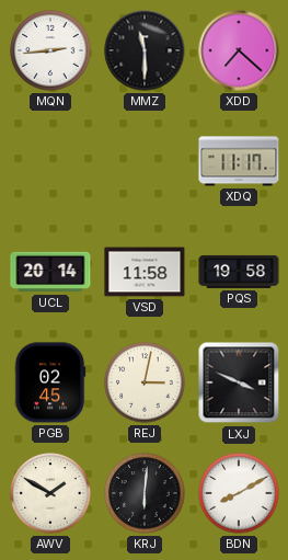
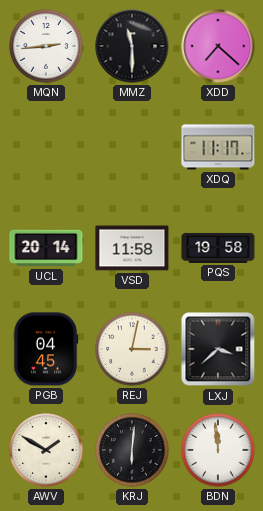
PGB: 02:45 -> 04:45 (46, 349)
LXJ: 3:49 -> 3:38 (218, 349)
BDN: 8:10 -> 11:59 (218, 450)
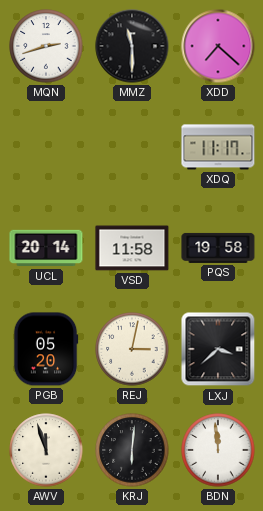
MQN: 2:44 -> 2:42 (46, 46)
PGB: 04:45 -> 05:20 (46, 349)
AWV: 1:50 -> 11:57 (46, 450)
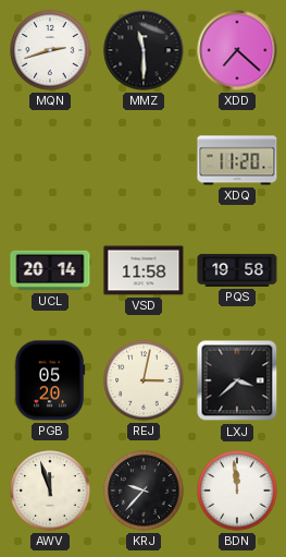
XDQ: 11:17 -> 11:20 (237, 160)
KRJ: 6:01 -> 9:37 (144, 491)
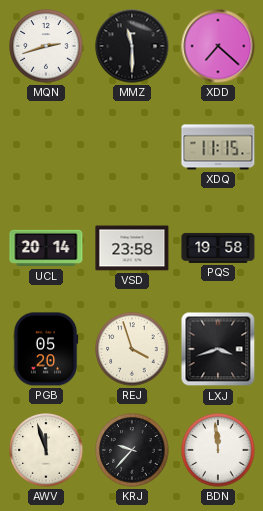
XDQ: 11:20 -> 11:15 (218, 147)
VSD: 11:58 -> 23:58 (132, 248)
REJ: 3:02 -> 3:57 (132, 349)
LXJ: 3:38 -> 3:42 (218, 349)
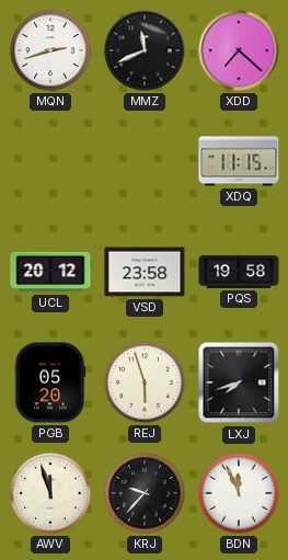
MMZ: 11:30 -> 11:41 (145, 50)
UCL: 20:14 -> 20:12 (50, 272)
REJ: 3:57 -> 5:57 (145, 382)
LXJ: 3:42 -> 7:42 (239, 382)
BDN: 11:59 -> 11:56 (239, 493)
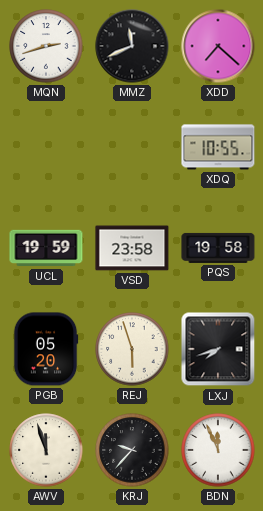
XDQ: 11:15 -> 10:55 (218, 147)
UCL: 20:12 -> 19:59 (46, 248)
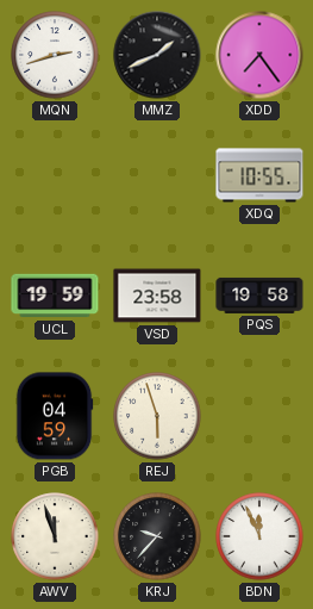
MMZ: 11:41 -> 1:41 (157, 55)
XDD: 7:22 -> 7:24 (259, 55)
PGB: 05:20 -> 04:59 (55, 416)
LXJ: 7:42 -> none (218, 349)
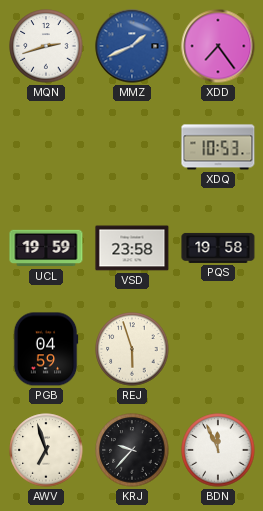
MMZ dial: black -> blue (132, 46)
XDQ: 10:55 -> 10:53 (218, 147)
AWV: 11:57 -> 6:57 (46, 450)
